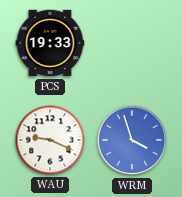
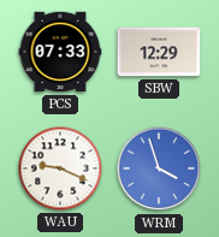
PCS: 19:33 -> 07:33 (60, 52)
SBW: none -> 12:29 (159, 52)
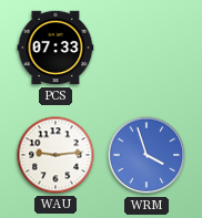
SBW: 12:29 -> none (159, 52)
WAU: 9:19 -> 9:14 (55, 155)
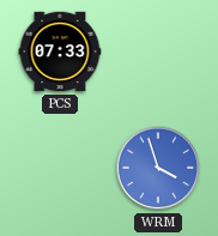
WAU: 9:14 -> none (55, 155)
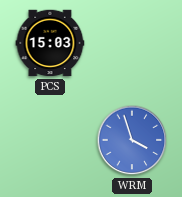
PCS: 07:33 -> 15:03 (50, 43)
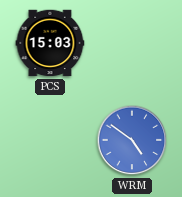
WRM: 3:57 -> 4:51 (132, 140)
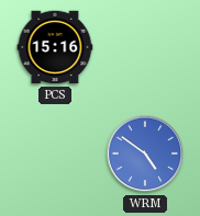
PCS: 15:03 -> 15:16 (55, 47)
